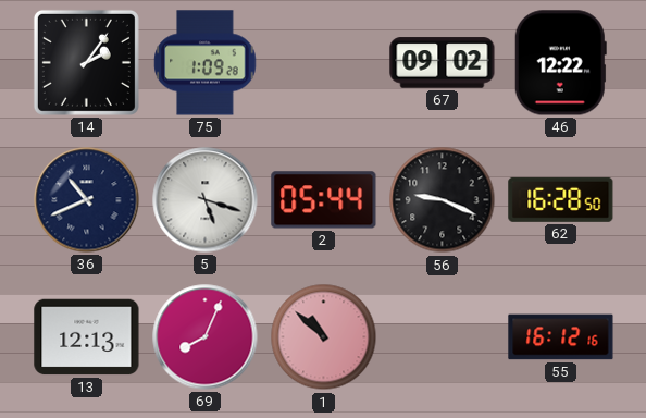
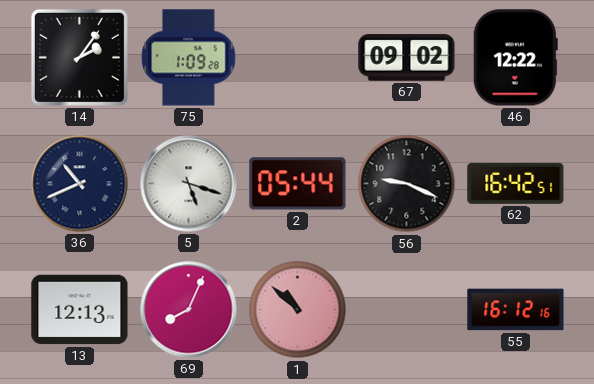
62: 16:28 -> 16:42 (516, 183)
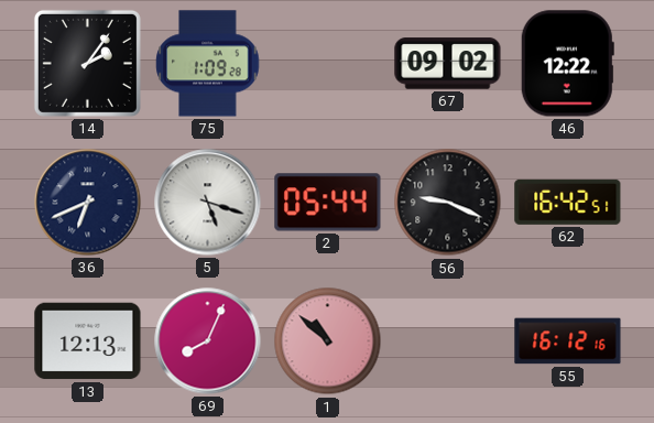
36: 10:41 -> 6:41 (88, 203)
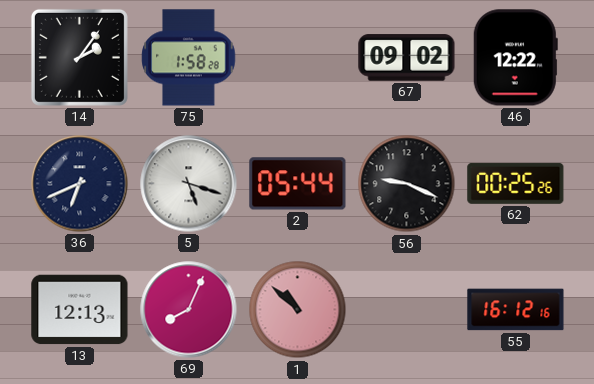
75: 1:09 -> 1:58 (189, 58)
62: 16:42 -> 00:25 (516, 183)
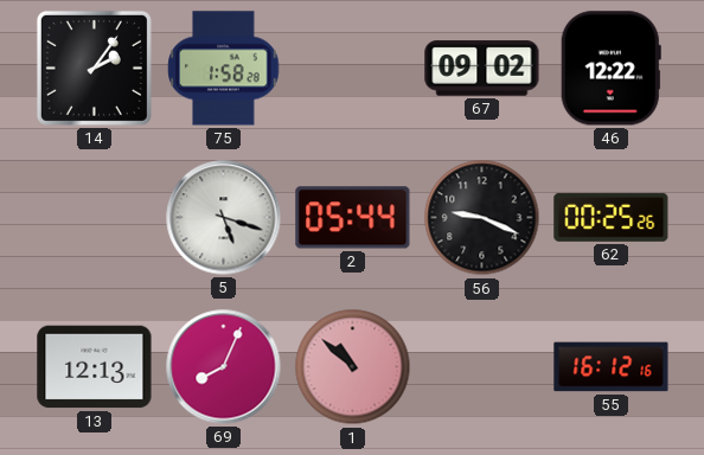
36: 6:41 -> none (80, 184)
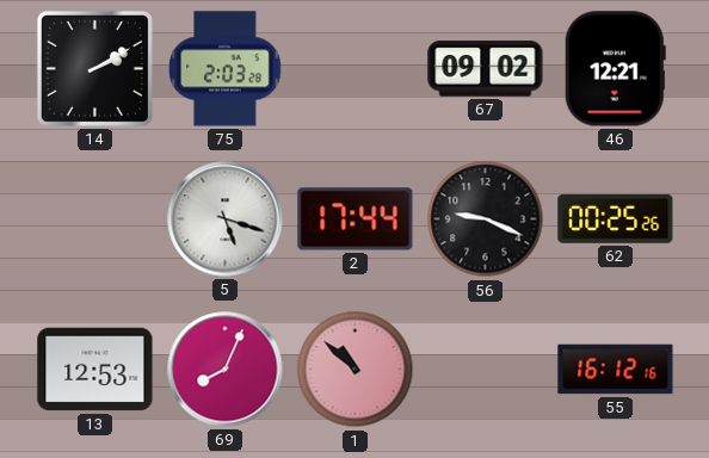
14: 2:06 -> 2:10 (94, 68)
75: 1:58 -> 2:03 (226, 69)
46: 12:22 -> 12:21 (615, 69)
2: 05:44 -> 17:44 (356, 219)
13: 12:13 -> 12:53 (95, 370)
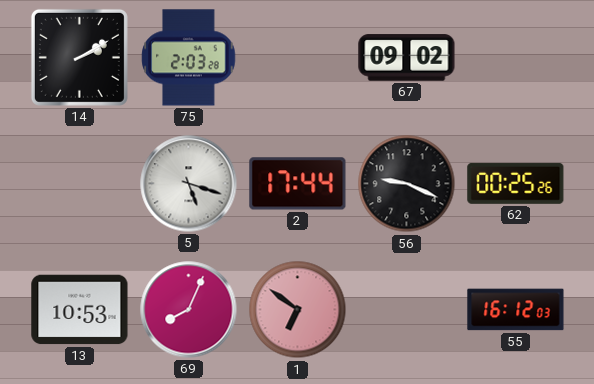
46: 12:21 -> none (615, 69)
13: 12:53 -> 10:53 (80, 310)
1: 10:52 -> 6:51 (298, 310)
55: 16:12:16 -> 16:12:03 (516, 310)
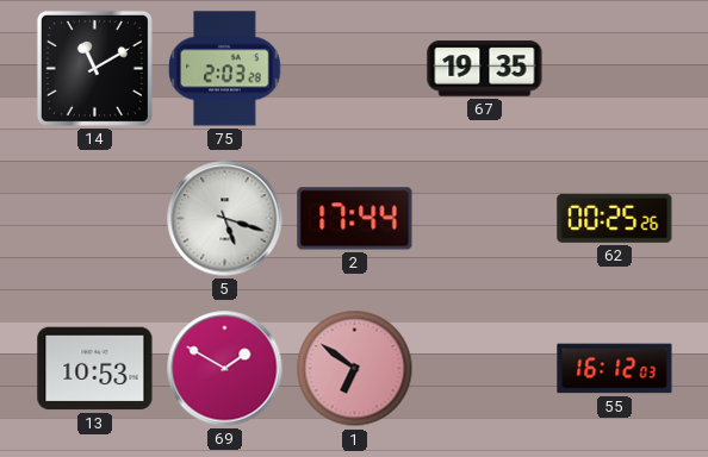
14: 2:10 -> 11:10 (94, 68)
67: 09:02 -> 19:35 (485, 69)
56: 9:19 -> none (407, 184)
69: 8:04 -> 1:50 (225, 369)
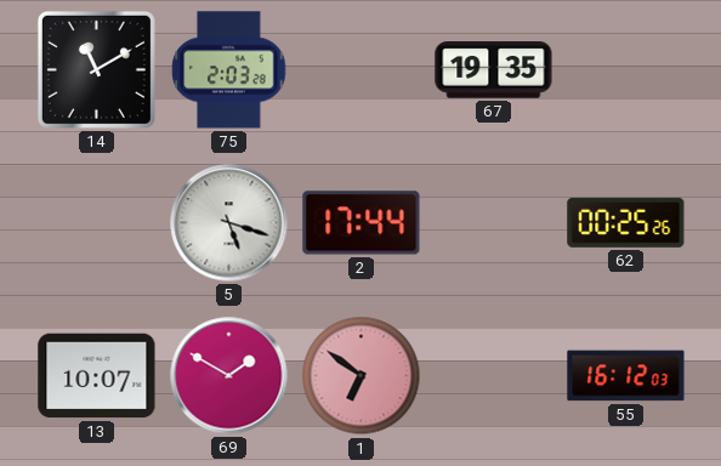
13: 10:53 -> 10:07 (97, 376)
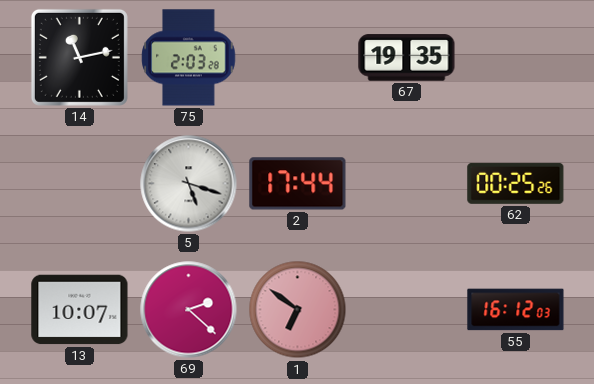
14: 11:10 -> 11:13 (79, 57)
69: 1:50 -> 2:22 (189, 310)
